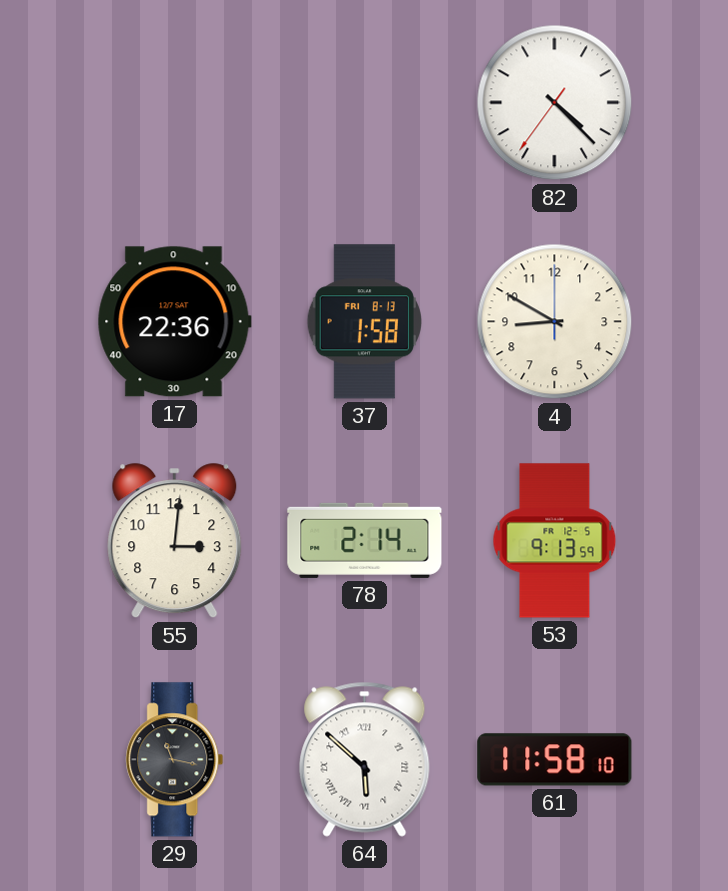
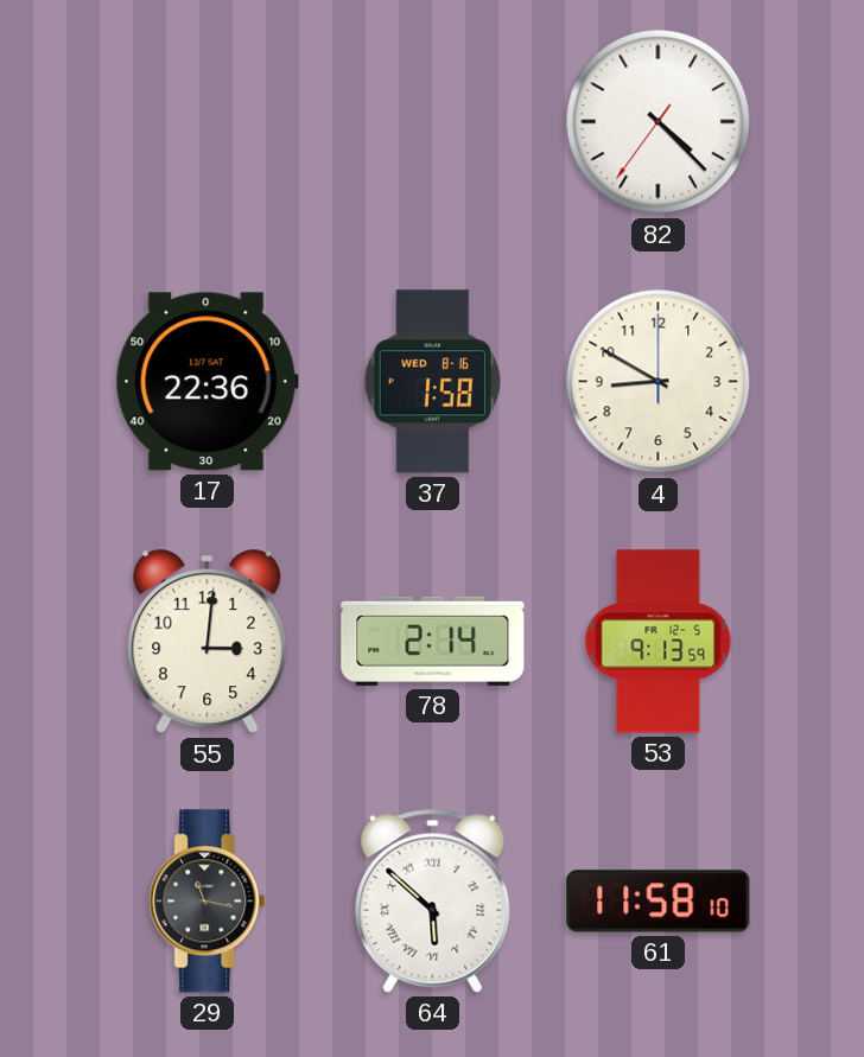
37 date: FRI 8-13 -> WED 8-16 (432, 382)
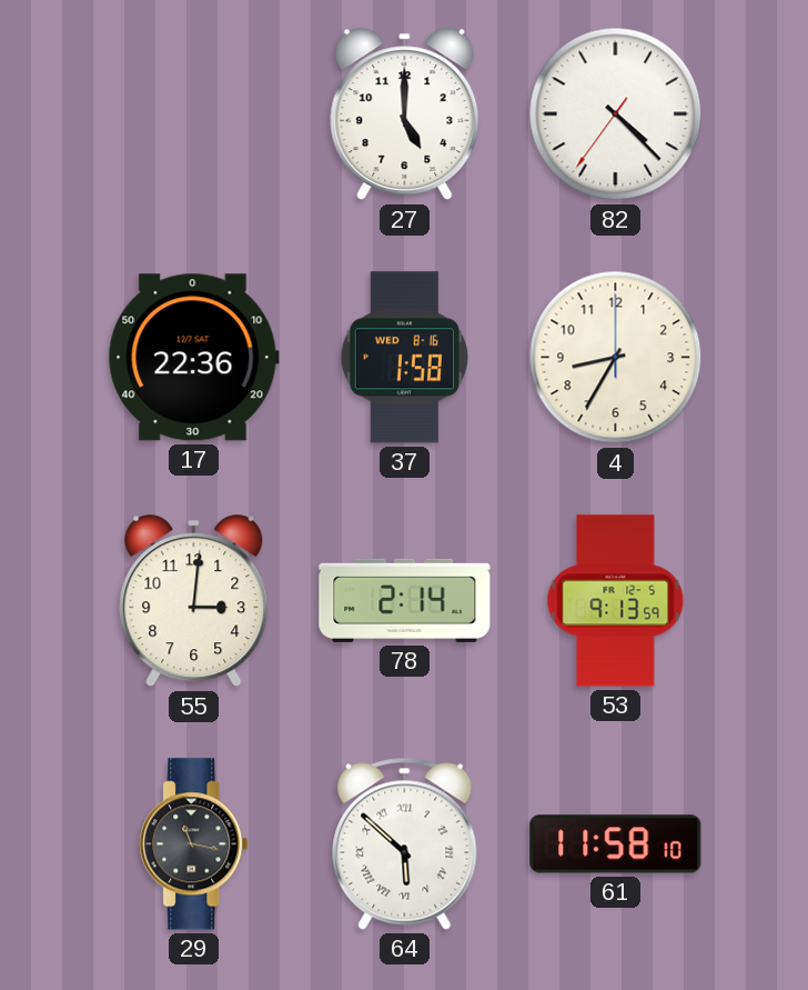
27: none -> 5:00 (405, 114)
4: 8:50 -> 8:35 (616, 358)
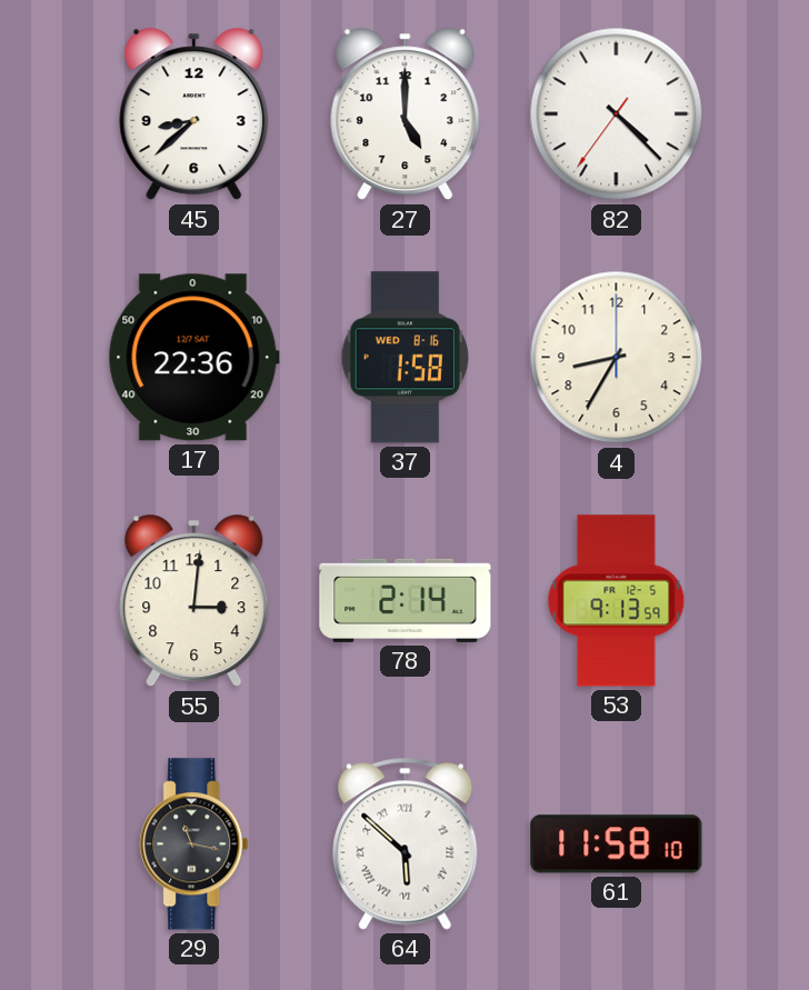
45: none -> 8:38 (194, 114)
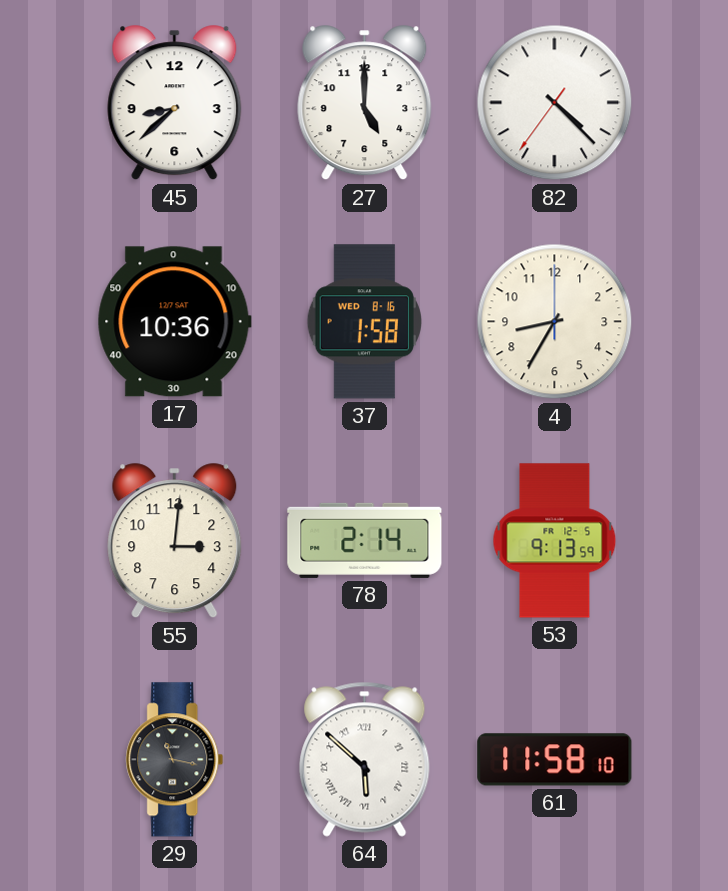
17: 22:36 -> 10:36 (174, 322)
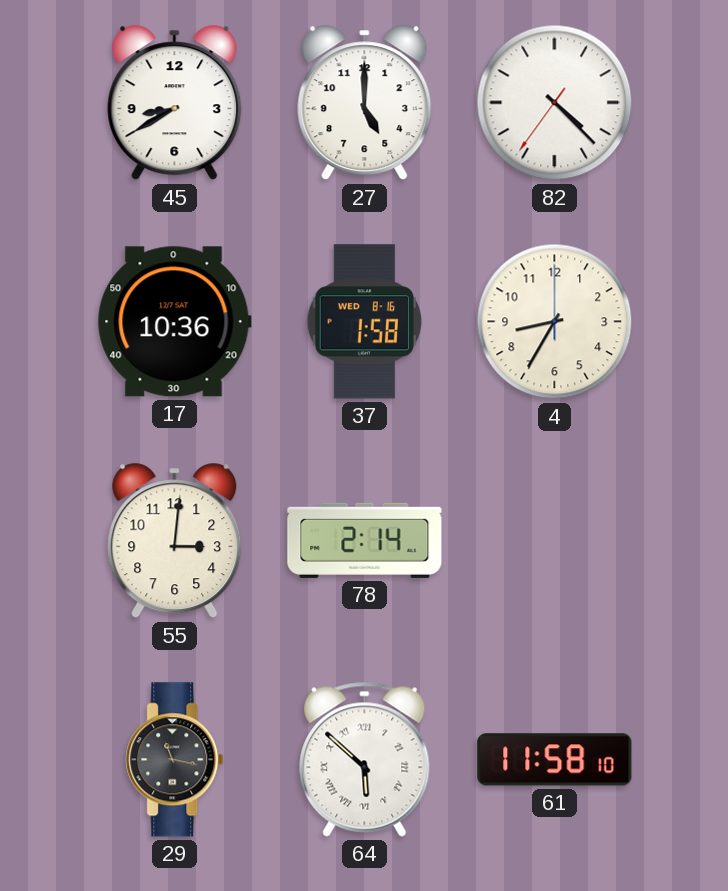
45: 8:38 -> 8:40 (175, 103)
53: 9:13 -> none (555, 541)
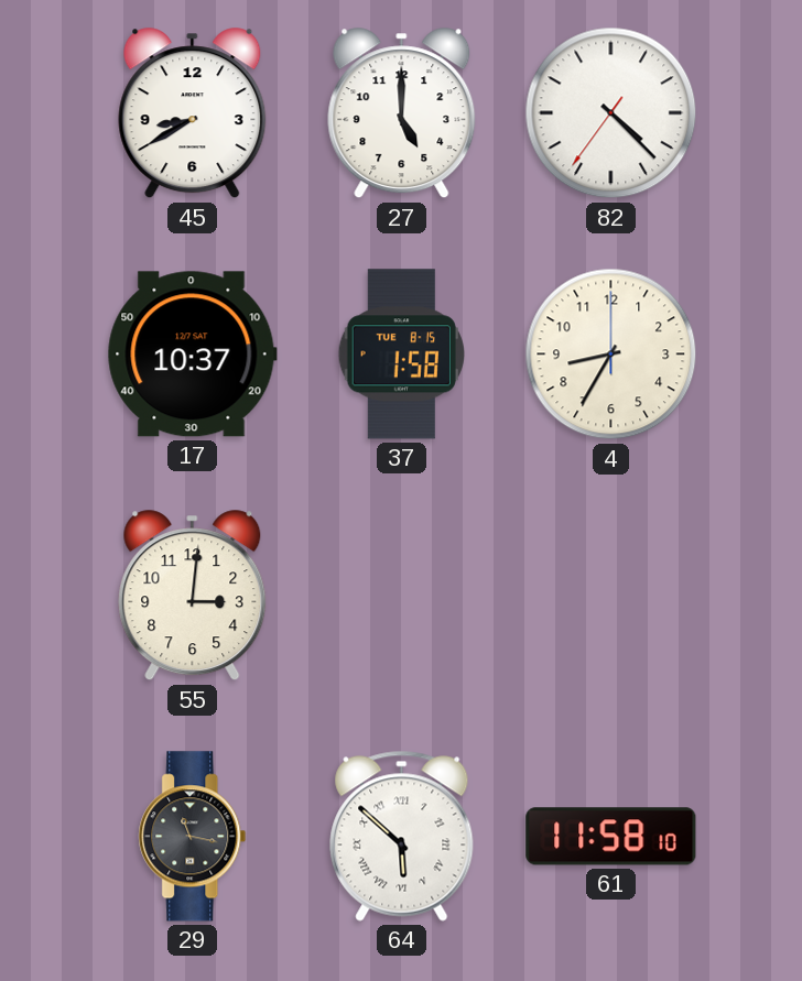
17: 10:36 -> 10:37 (192, 355)
37 date: WED 8-16 -> TUE 8-15 (401, 355)
78: 2:14 -> none (365, 540)
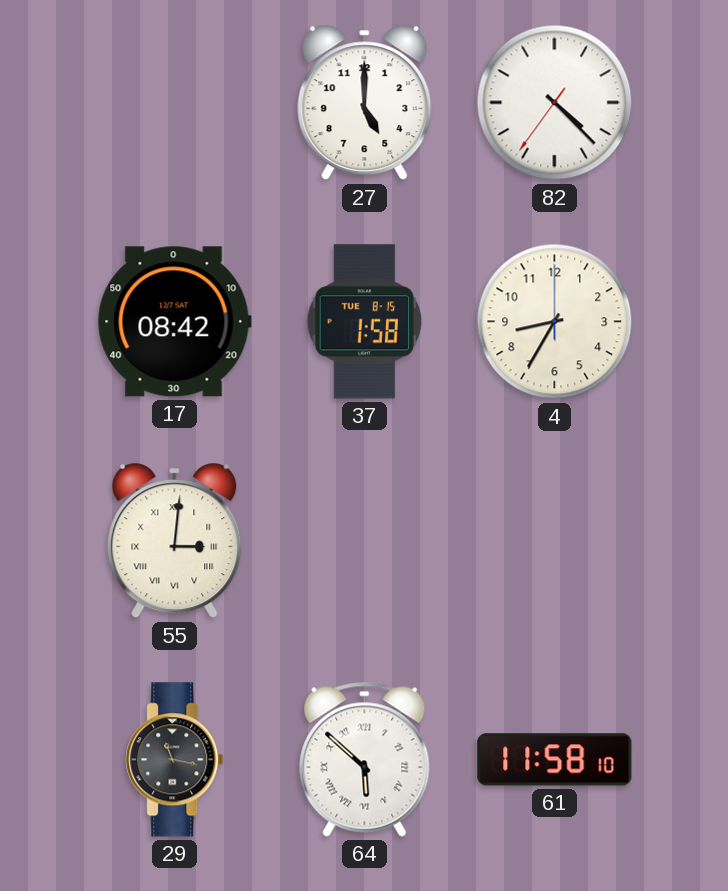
45: 8:40 -> none (193, 113)
17: 10:37 -> 08:42 (174, 322)
55 numerals: Arabic -> Roman (175, 541)
